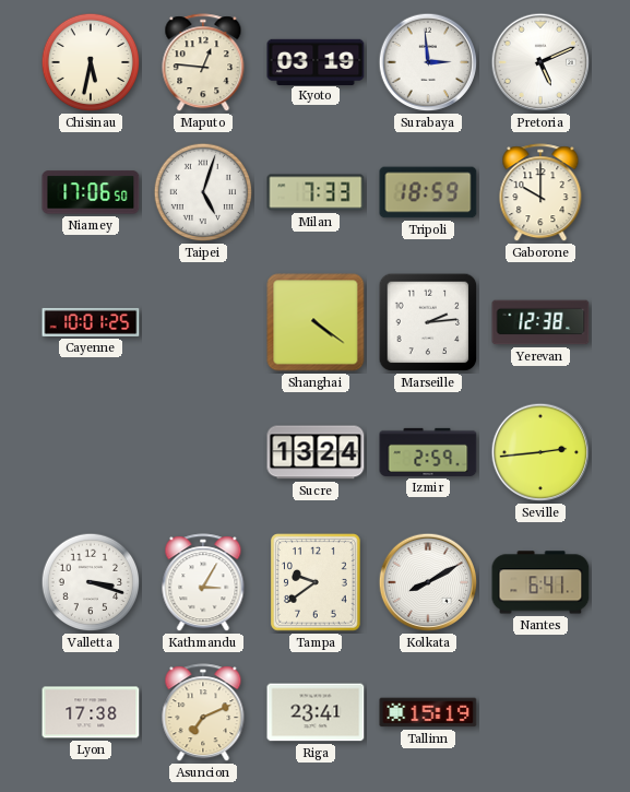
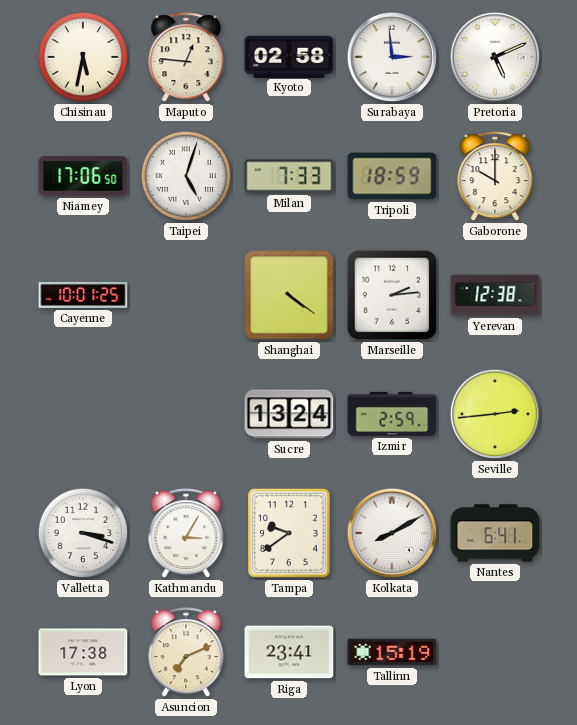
Kyoto: 03:19 -> 02:58 (289, 56)
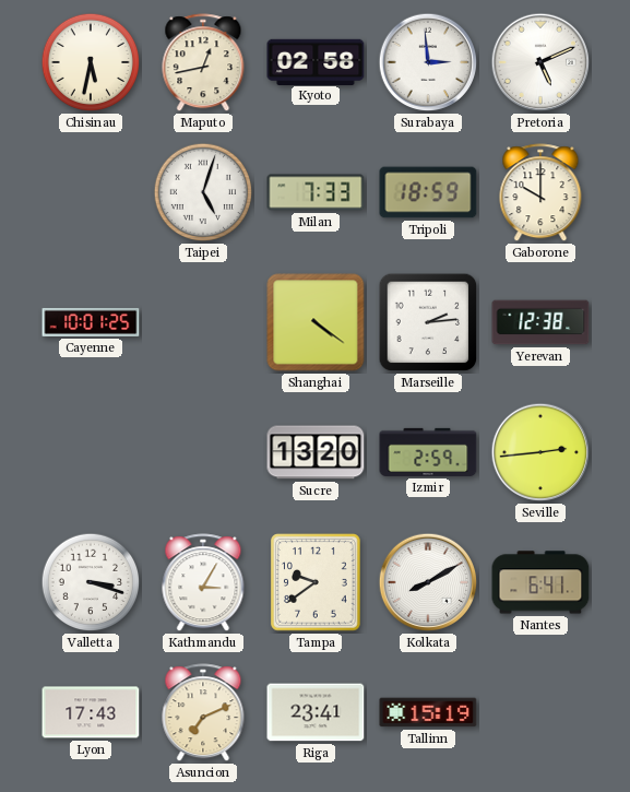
Maputo: 12:46 -> 12:43 (203, 63)
Niamey: 17:06 -> none (83, 176)
Sucre: 13:24 -> 13:20 (316, 452)
Lyon: 17:38 -> 17:43 (91, 712)
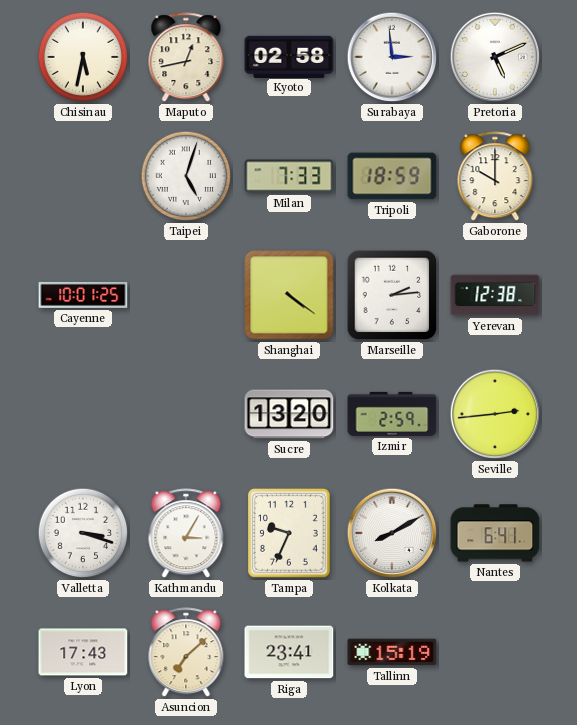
Tampa: 9:39 -> 9:34 (290, 534)
Asuncion: 7:11 -> 7:08 (186, 653)
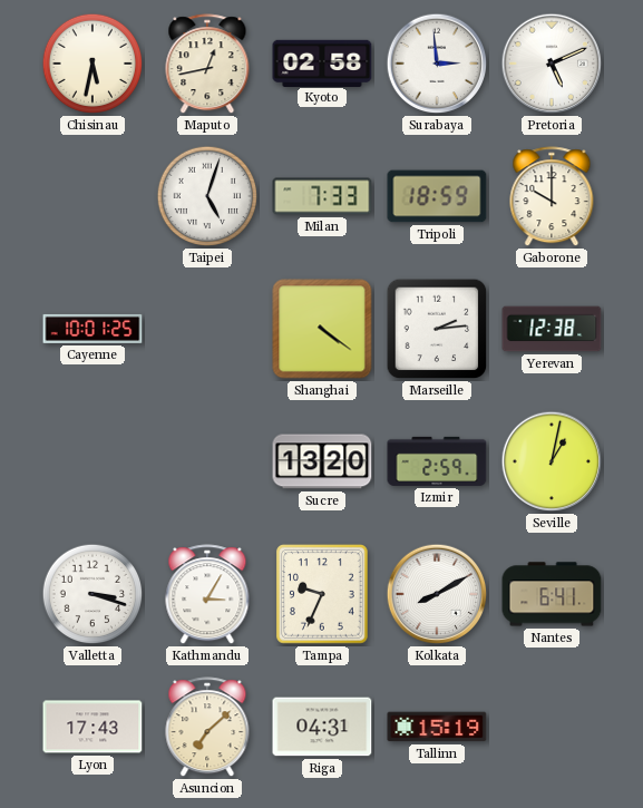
Seville: 2:44 -> 1:02 (552, 461)
Riga: 23:41 -> 04:31 (322, 727)
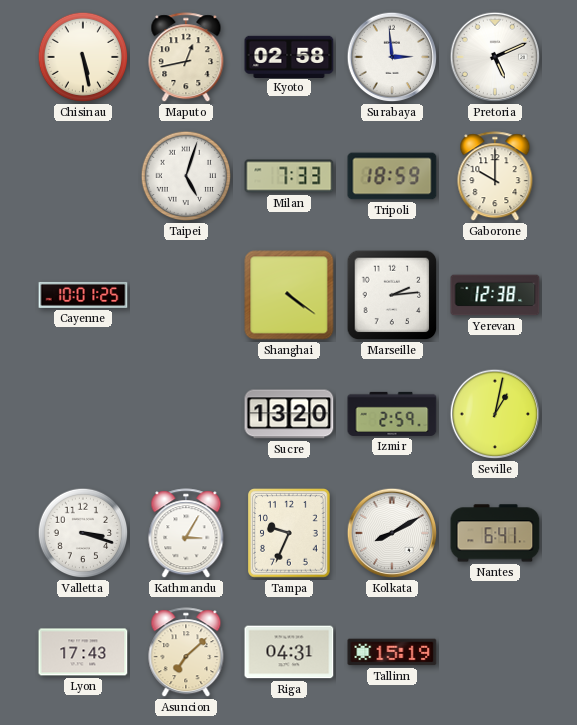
Chisinau: 5:32 -> 5:28 (83, 57)
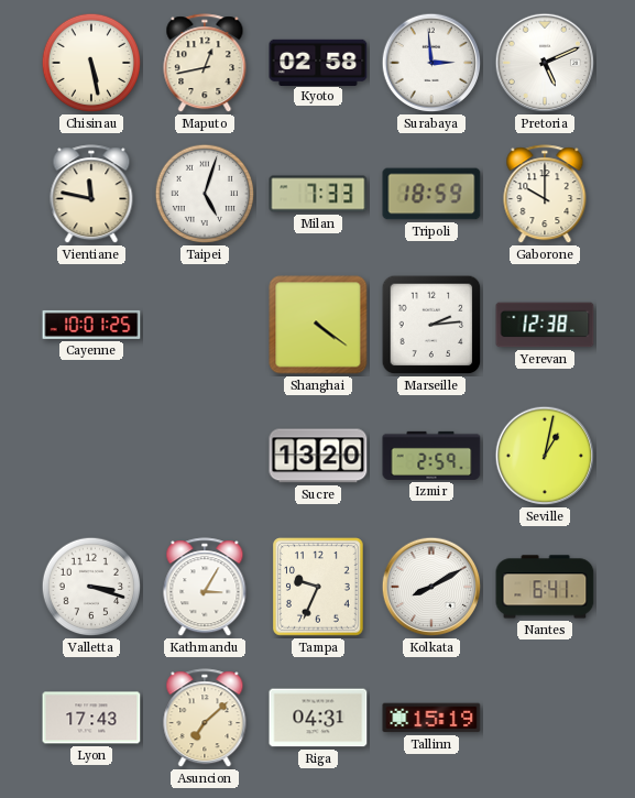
Vientiane: none -> 11:47 (91, 195)
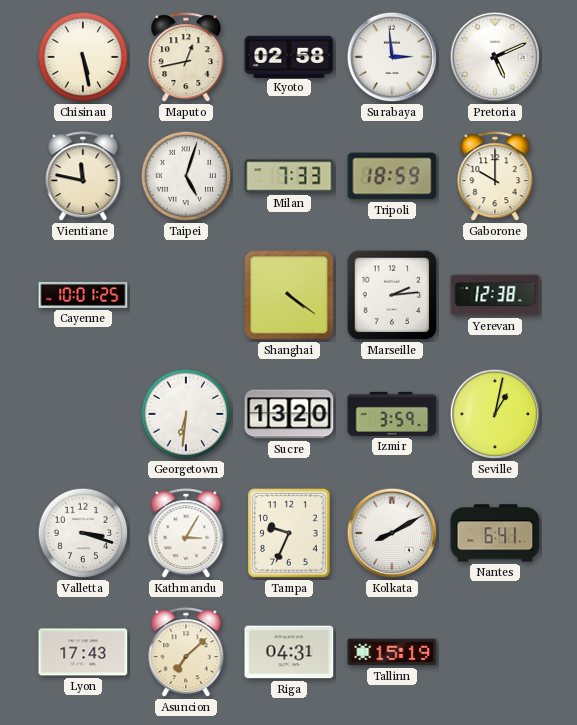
Georgetown: none -> 6:31 (186, 414)
Izmir: 2:59 -> 3:59 (392, 414)
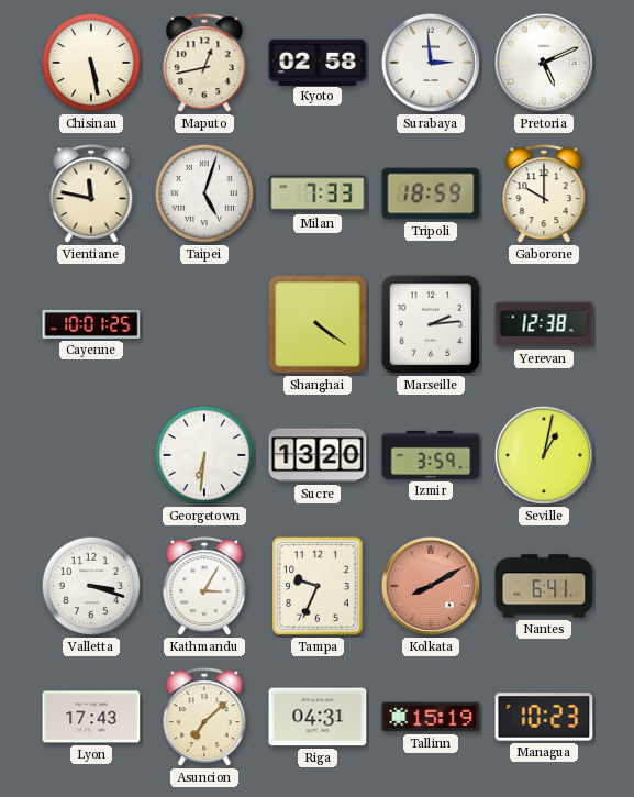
Kolkata dial: white -> salmon (431, 586)
Managua: none -> 10:23 (544, 717)
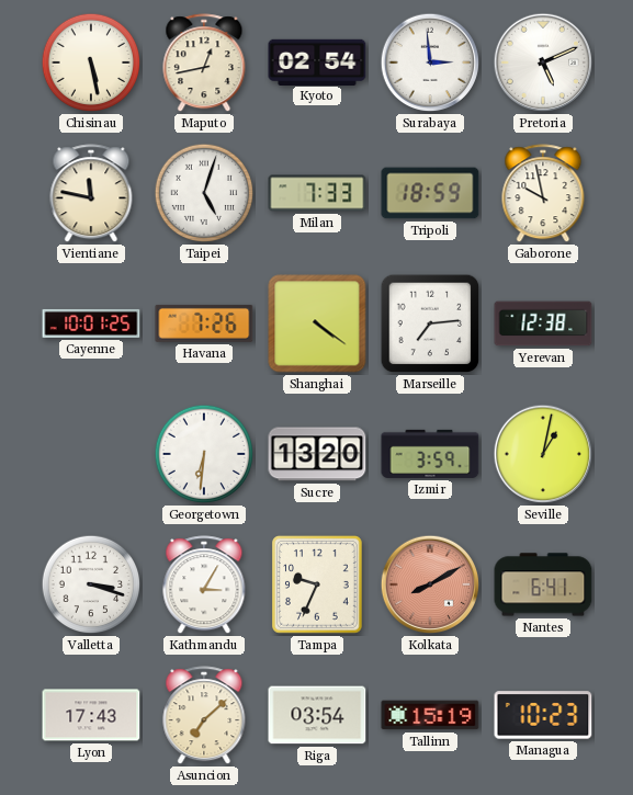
Kyoto: 02:58 -> 02:54 (317, 61)
Gaborone: 10:00 -> 9:58 (543, 194)
Havana: none -> 7:26 (204, 323)
Marseille: 2:14 -> 7:14 (430, 323)
Riga: 04:31 -> 03:54 (317, 715)
